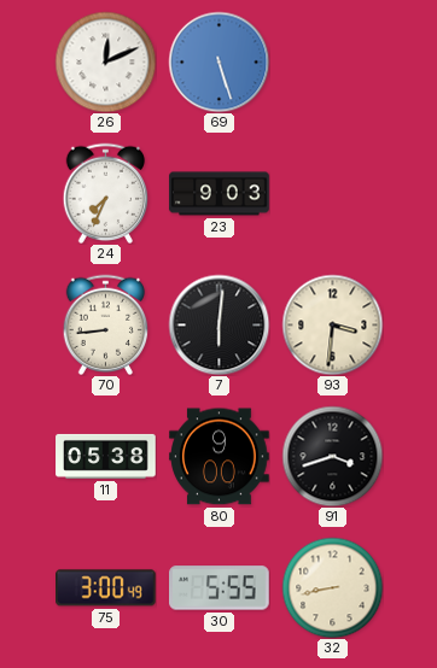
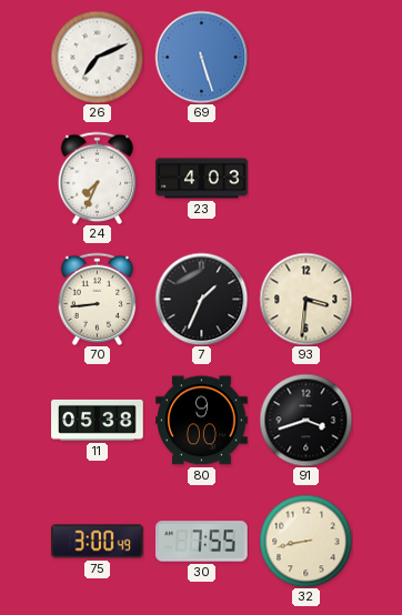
26: 12:11 -> 7:11 (97, 57)
23: 9:03 -> 4:03 (202, 179)
7: 6:01 -> 1:34 (201, 299)
30: 5:55 -> 7:55 (202, 542)
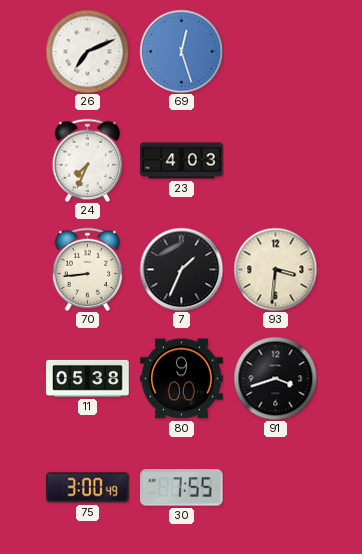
69: 5:27 -> 12:27 (181, 51)
32: 8:43 -> none (305, 541)
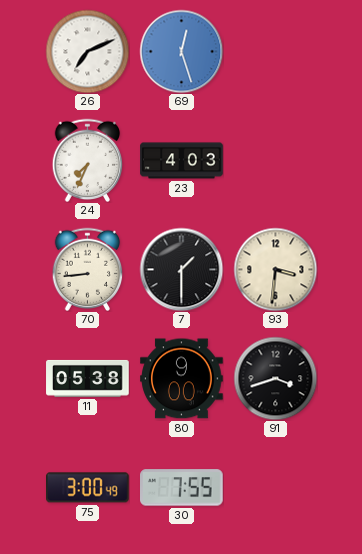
7: 1:34 -> 1:30 (181, 269)
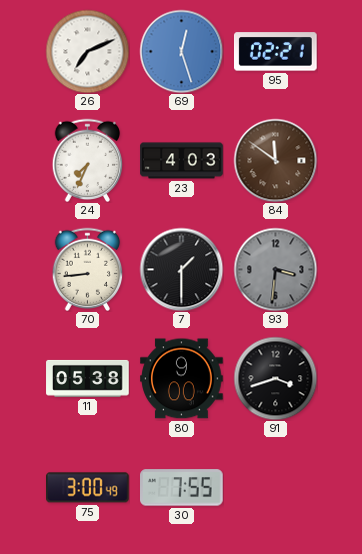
95: none -> 02:21 (276, 52)
84: none -> 11:51 (275, 160)
93 dial: cream -> grey (275, 269)
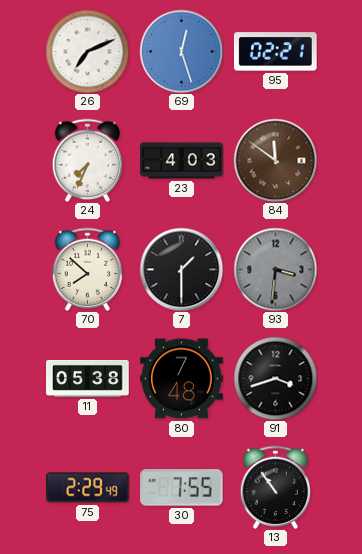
70: 8:44 -> 7:52 (88, 269)
80: 9:00 -> 7:48 (182, 379)
75: 3:00 -> 2:29 (88, 488)
13: none -> 10:54 (276, 487)
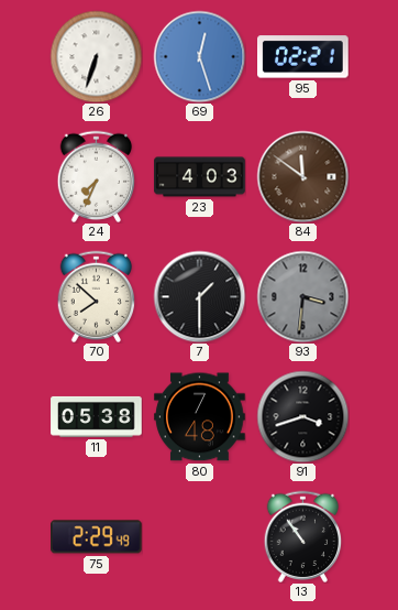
26: 7:11 -> 6:33 (96, 56)
30: 7:55 -> none (182, 488)
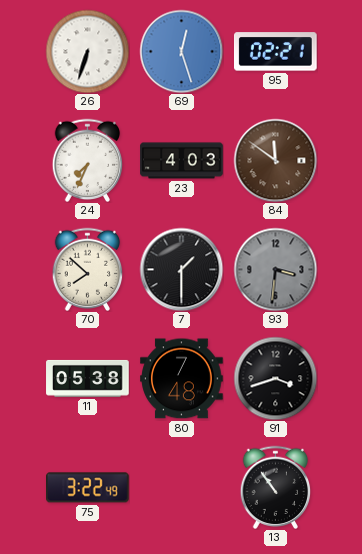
75: 2:29 -> 3:22 (88, 488)
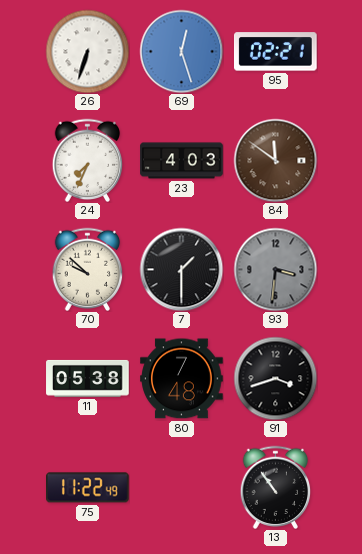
70: 7:52 -> 9:52 (88, 269)
75: 3:22 -> 11:22 (88, 488)
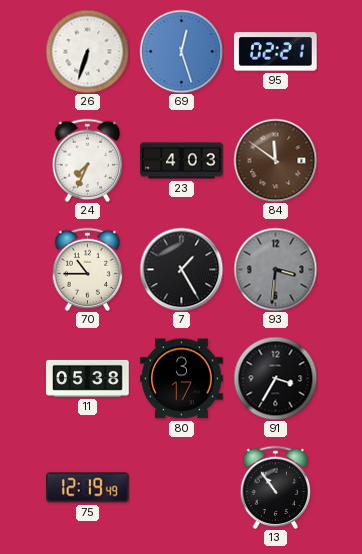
70: 9:52 -> 10:45 (88, 269)
7: 1:30 -> 1:25 (181, 269)
80: 7:48 -> 3:17 (182, 379)
91: 3:42 -> 3:35 (275, 378)
75: 11:22 -> 12:19 (88, 488)
